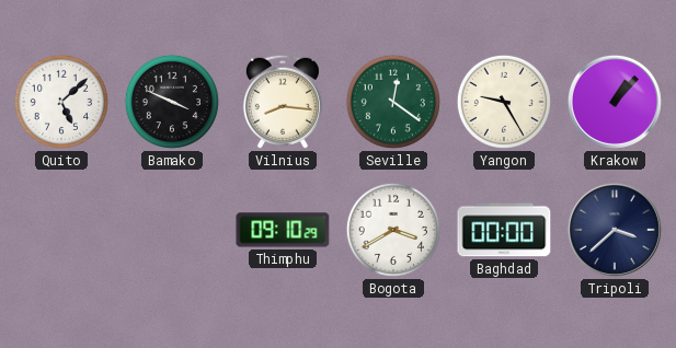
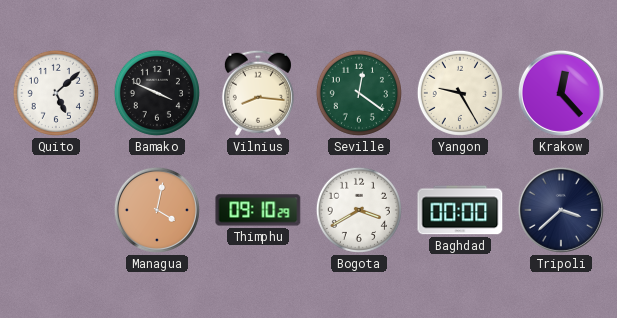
Krakow: 1:07 -> 12:23 (561, 93)
Managua: none -> 4:02 (157, 210)
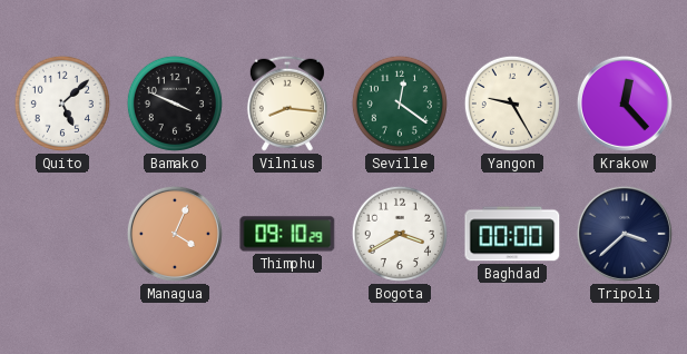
Managua: 4:02 -> 4:04 (175, 234)
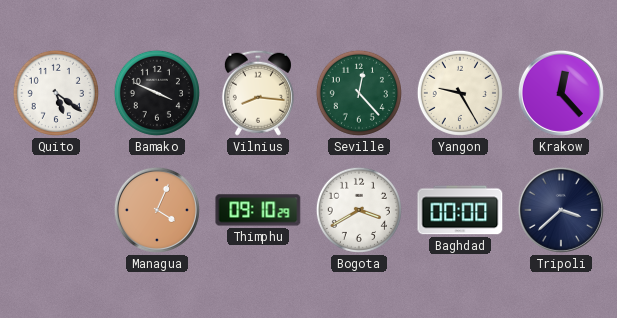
Quito: 5:08 -> 5:21 (56, 93)
Seville: 12:21 -> 12:23 (359, 93)
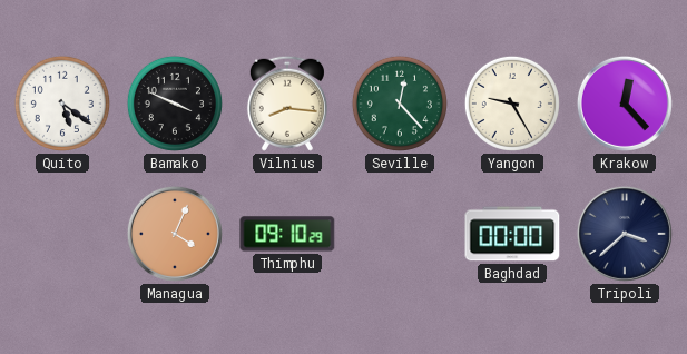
Bogota: 3:40 -> none (359, 210)
